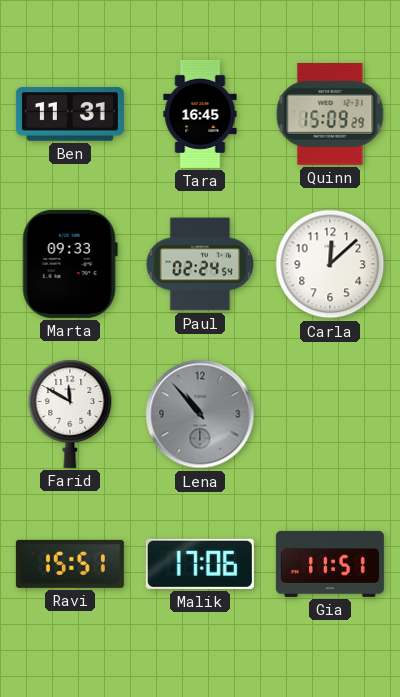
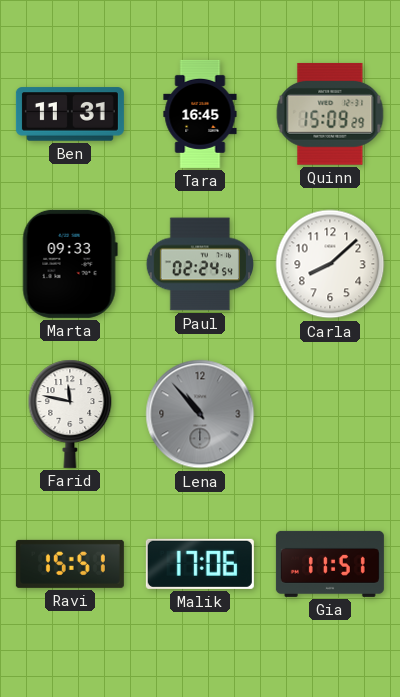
Carla: 12:08 -> 8:08 (330, 264)
Farid: 11:50 -> 11:47 (70, 414)
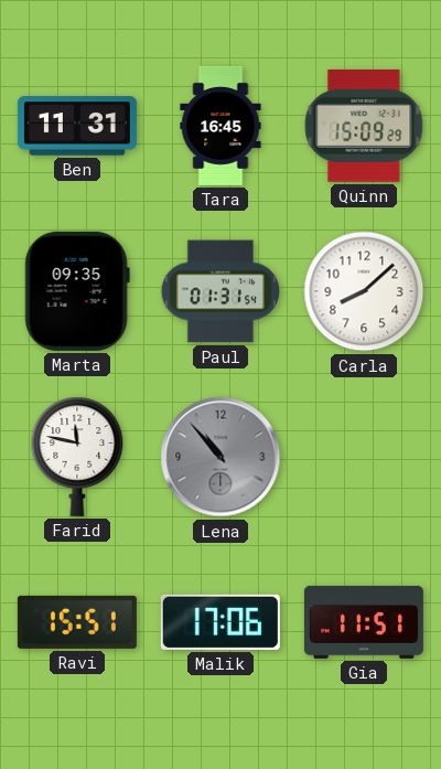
Marta: 09:33 -> 09:35 (77, 291)
Paul: 02:24 -> 01:31 (219, 291)
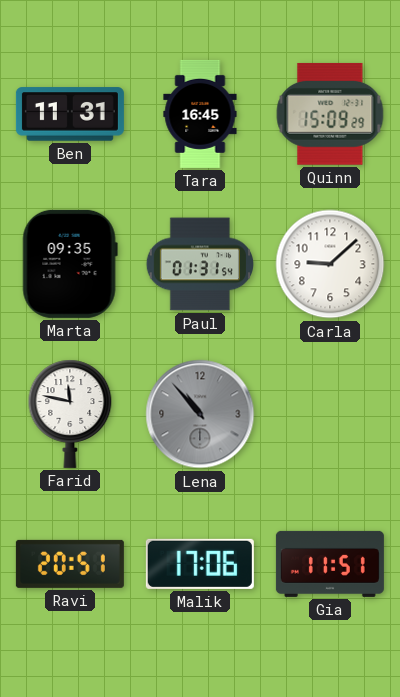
Carla: 8:08 -> 9:08 (330, 264)
Ravi: 15:51 -> 20:51 (70, 564)
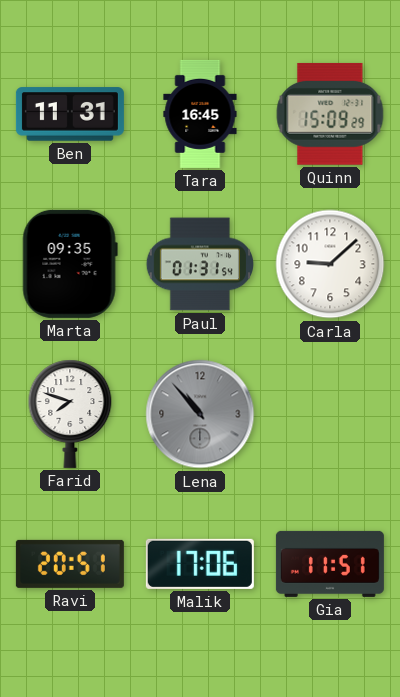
Farid: 11:47 -> 7:48 (70, 414)
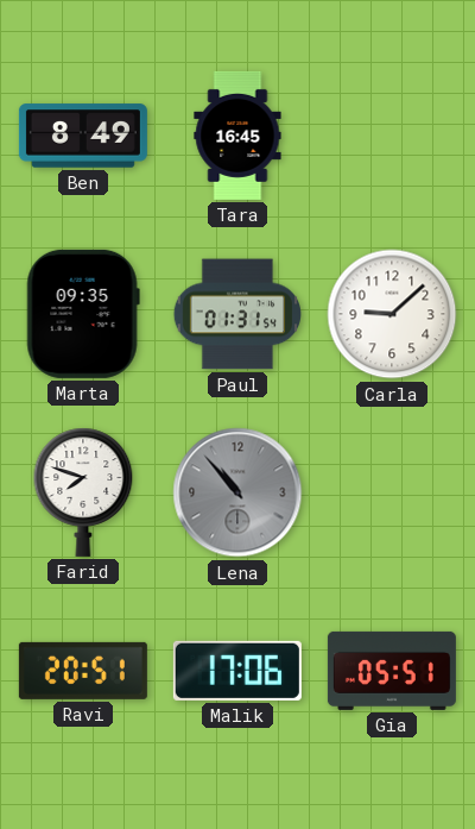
Ben: 11:31 -> 8:49 (83, 136)
Quinn: 15:09 -> none (330, 114)
Gia: 11:51 -> 05:51 (392, 671)
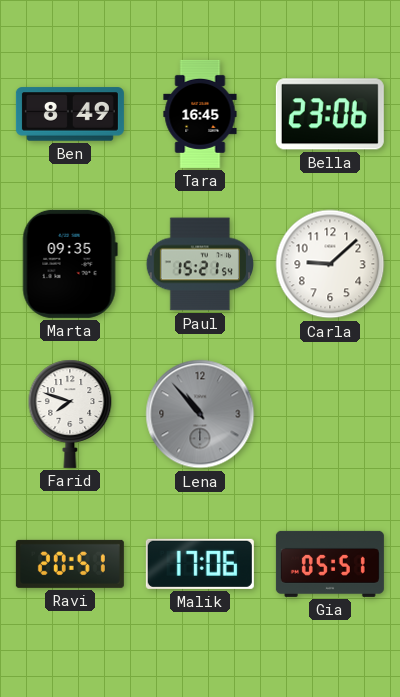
Bella: none -> 23:06 (330, 114)
Paul: 01:31 -> 15:21 (199, 264)
